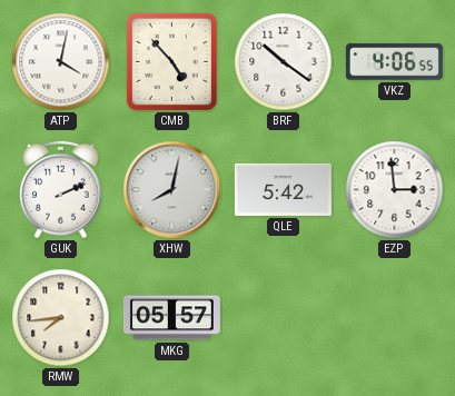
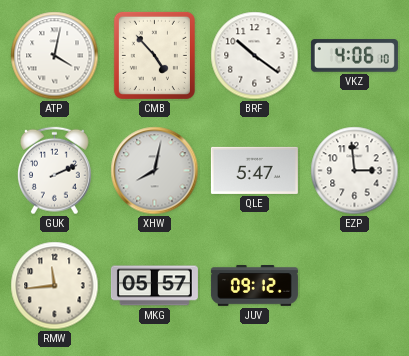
VKZ: 4:06:55 -> 4:06:10 (354, 56)
QLE: 5:42 -> 5:47 (254, 170)
RMW: 7:44 -> 11:44 (55, 286)
JUV: none -> 09:12 (254, 286)
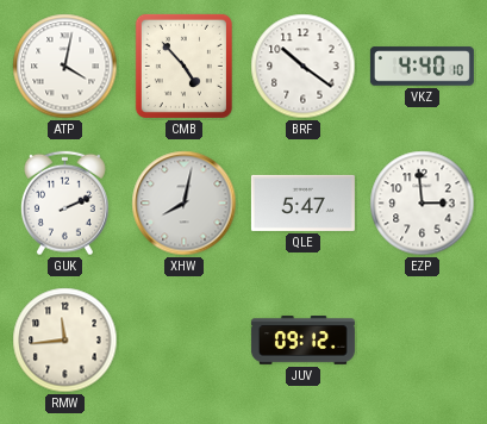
VKZ: 4:06 -> 4:40 (422, 67)
MKG: 05:57 -> none (154, 286)
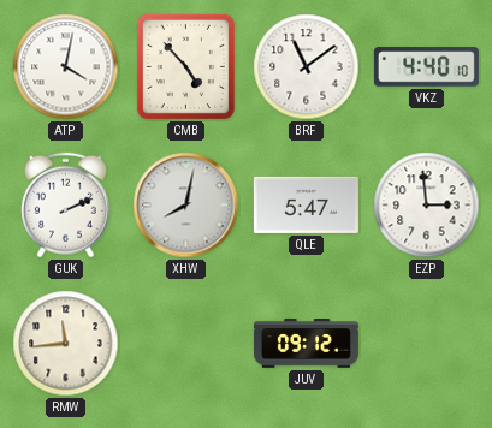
BRF: 10:21 -> 11:09 (307, 67)
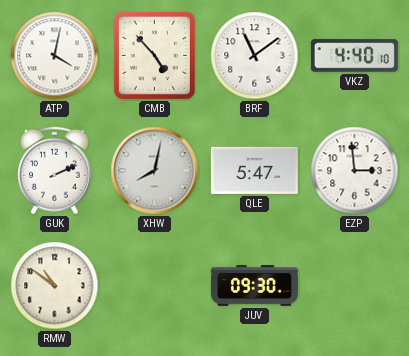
RMW: 11:44 -> 10:51 (55, 286)
JUV: 09:12 -> 09:30 (254, 286)
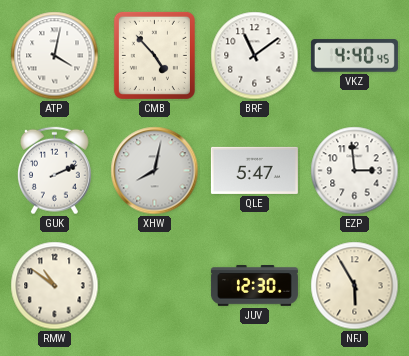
VKZ: 4:40:10 -> 4:40:45 (354, 56)
JUV: 09:30 -> 12:30 (254, 286)
NFJ: none -> 5:55 (355, 286)
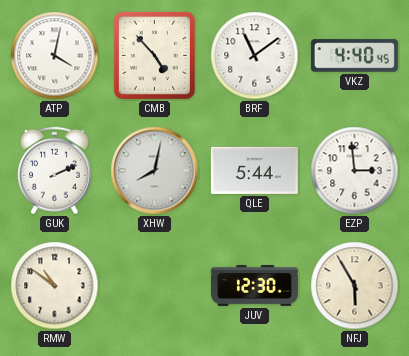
QLE: 5:47 -> 5:44 (254, 170)
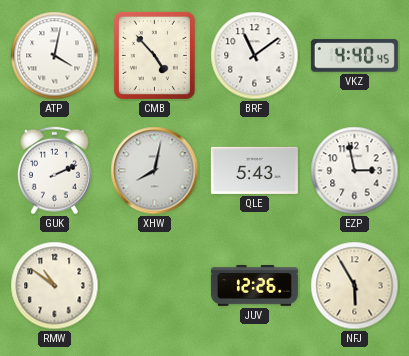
QLE: 5:44 -> 5:43 (254, 170)
EZP: 2:59 -> 2:58 (355, 171)
JUV: 12:30 -> 12:26 (254, 286)
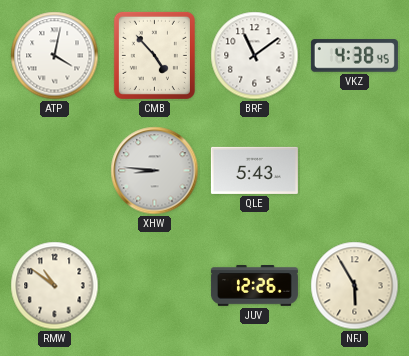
VKZ: 4:40 -> 4:38 (354, 56)
GUK: 2:11 -> none (54, 171)
XHW: 8:02 -> 8:46 (155, 171)
EZP: 2:58 -> none (355, 171)
